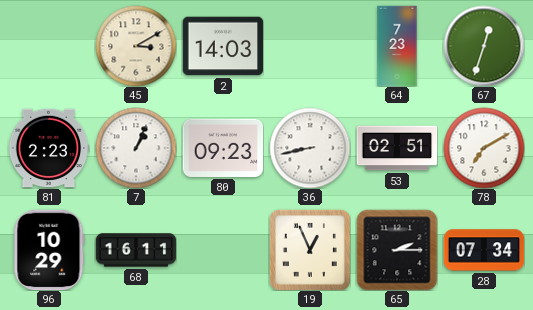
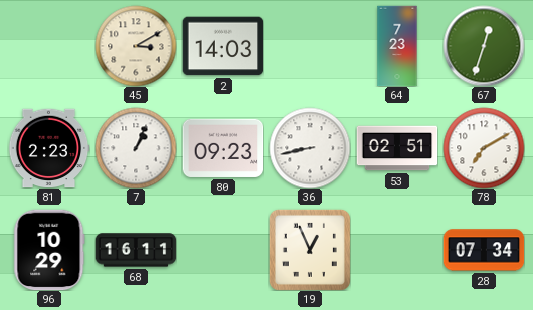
65: 2:15 -> none (397, 250)
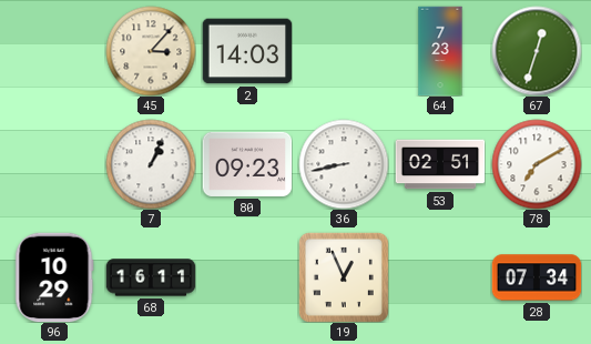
45: 3:10 -> 3:07 (151, 51)
81: 2:23 -> none (49, 148)
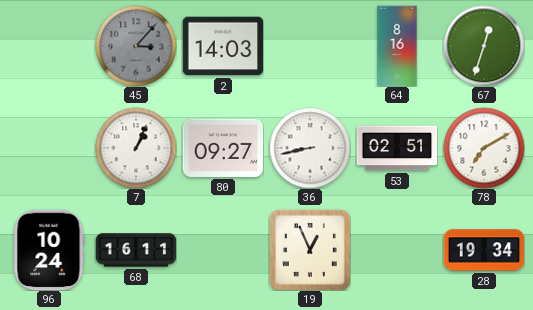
45 dial: cream -> grey (136, 46)
64: 7:23 -> 8:16 (397, 46)
80: 09:23 -> 09:27 (223, 148)
96: 10:29 -> 10:24 (49, 250)
28: 07:34 -> 19:34 (484, 250)
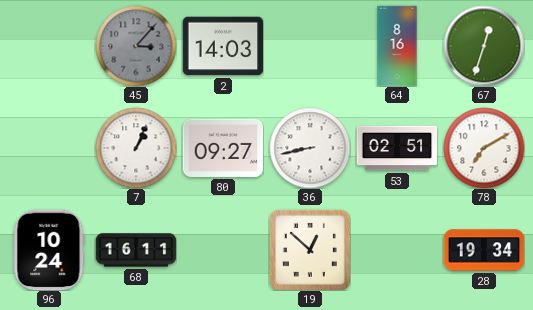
19: 12:56 -> 12:52 (310, 250)
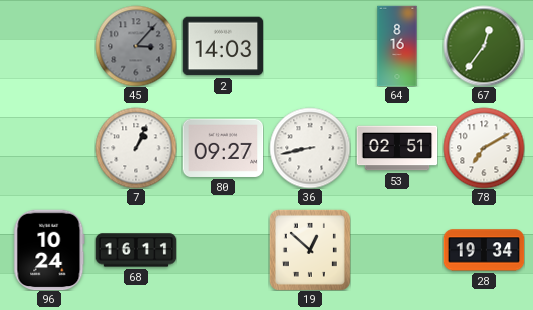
67: 12:33 -> 12:36 (484, 46)
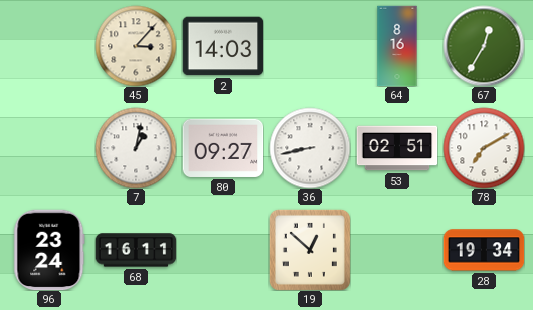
45 dial: grey -> cream (136, 46)
67: 12:36 -> 12:35 (484, 46)
7: 1:04 -> 1:02 (136, 148)
96: 10:24 -> 23:24 (49, 250)
